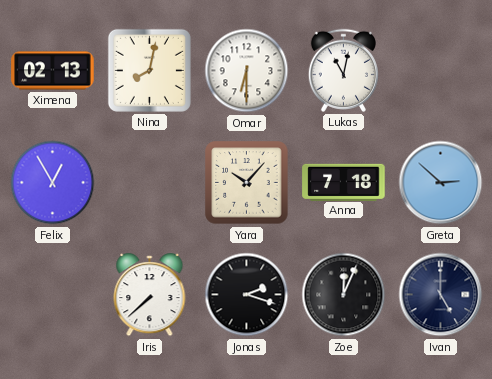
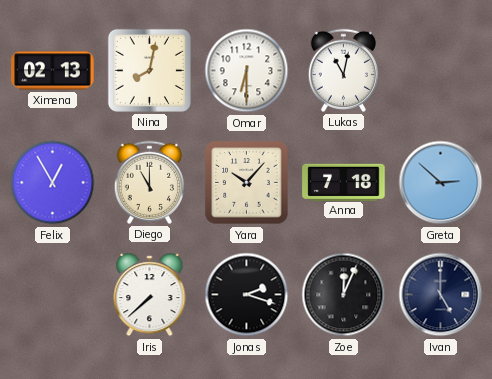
Diego: none -> 11:00 (149, 182)
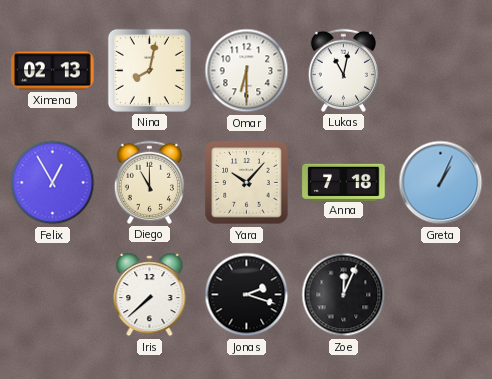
Greta: 2:52 -> 1:04 (441, 183)
Ivan: 5:00 -> none (441, 295)
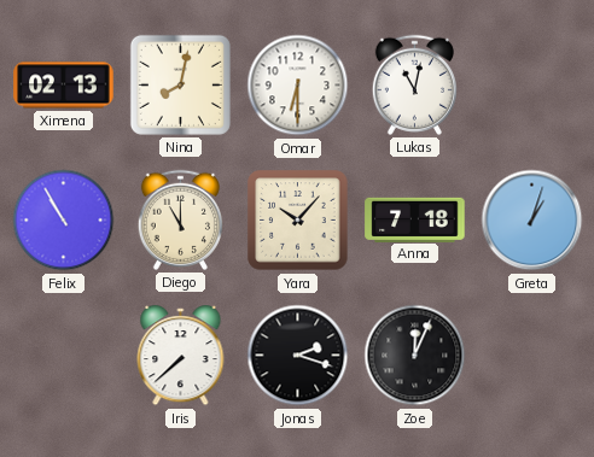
Felix: 12:55 -> 10:55 (64, 221)
Greta: 1:04 -> 1:03 (532, 221)
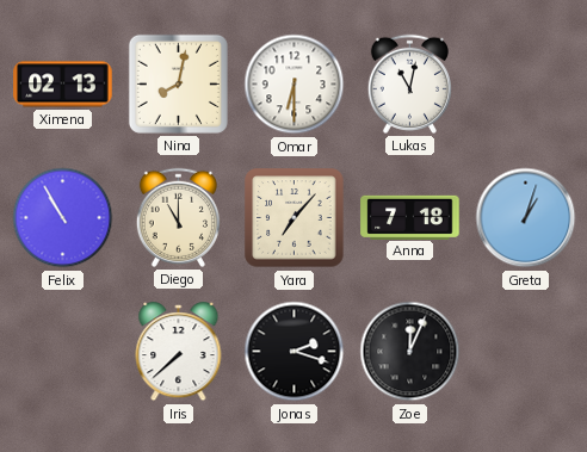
Yara: 10:07 -> 7:07 (295, 218)
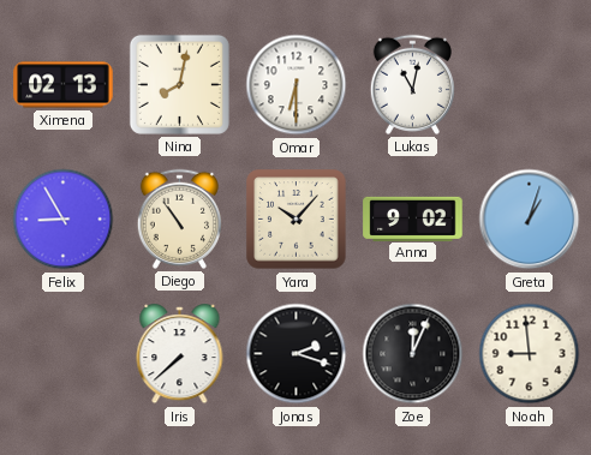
Felix: 10:55 -> 8:55 (64, 220)
Diego: 11:00 -> 10:54 (179, 218)
Yara: 7:07 -> 10:07 (297, 220)
Anna: 7:18 -> 9:02 (413, 218)
Noah: none -> 8:59 (530, 354)
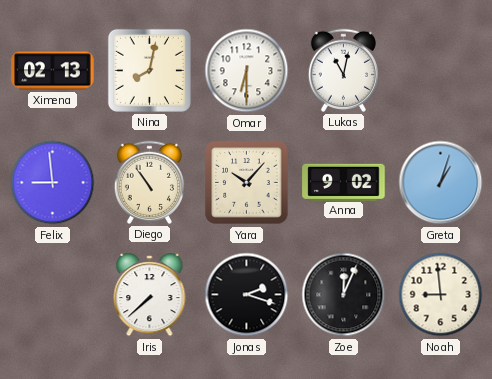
Felix: 8:55 -> 8:59 (53, 183)
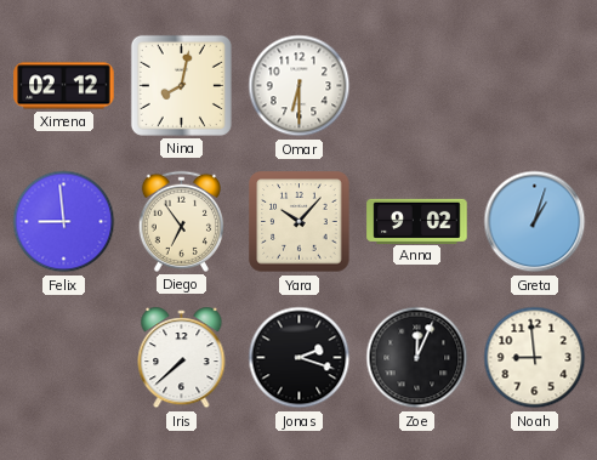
Ximena: 02:13 -> 02:12 (64, 86)
Lukas: 11:02 -> none (343, 70)
Diego: 10:54 -> 6:54 (181, 221)
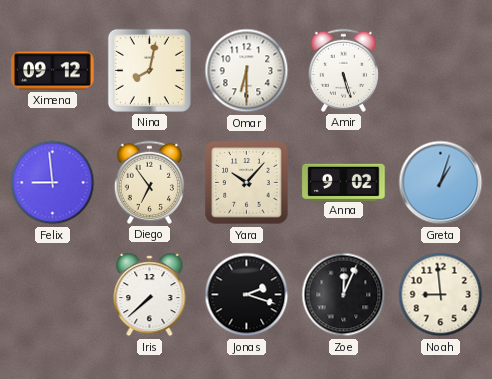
Ximena: 02:12 -> 09:12 (53, 71)
Amir: none -> 5:27 (343, 70)
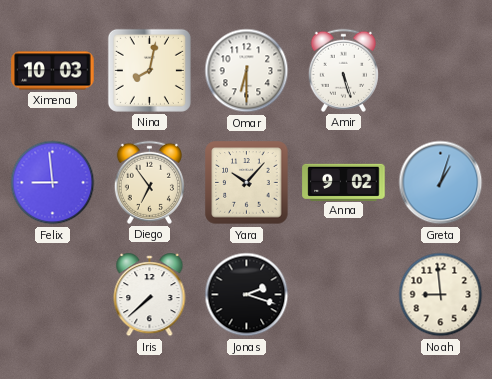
Ximena: 09:12 -> 10:03 (53, 71)
Zoe: 12:04 -> none (344, 295)
